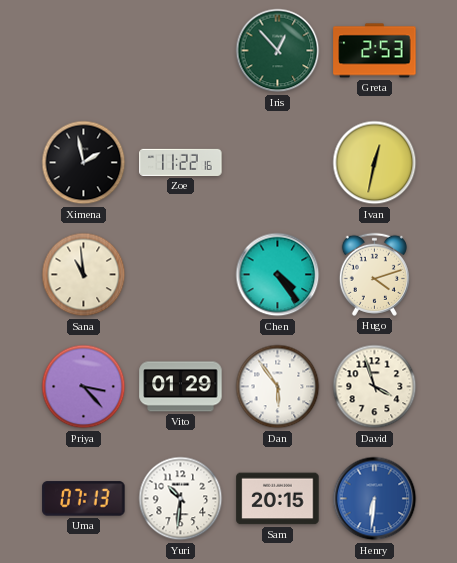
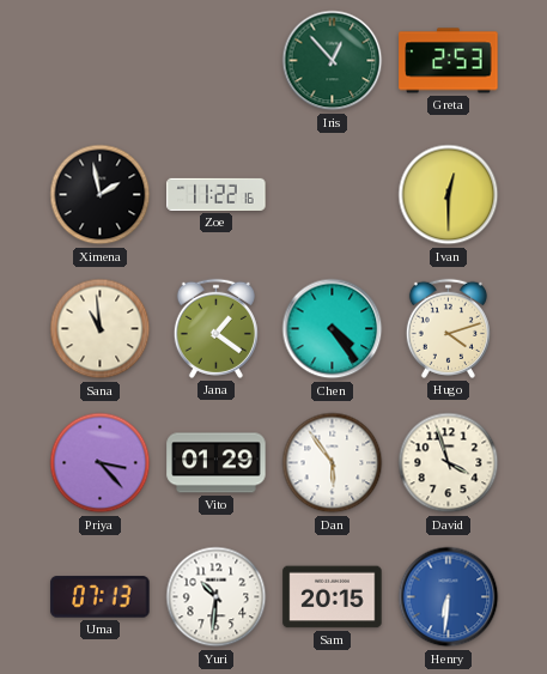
Ivan: 12:32 -> 12:30 (449, 195)
Jana: none -> 1:21 (215, 328)
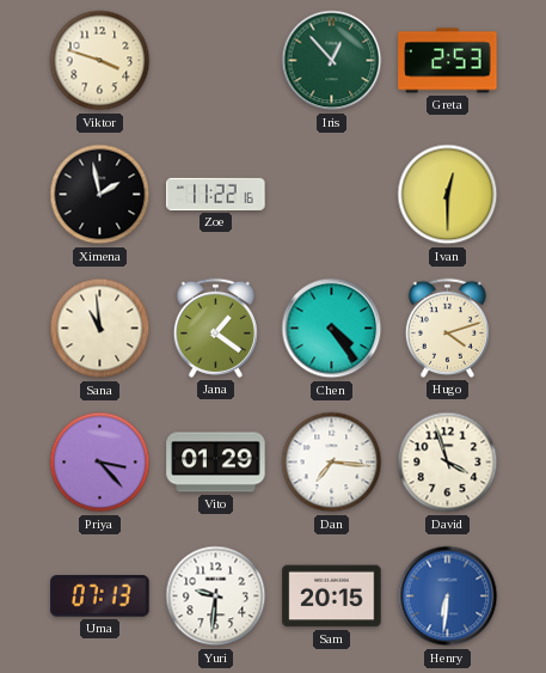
Viktor: none -> 3:48 (100, 61)
Dan: 5:54 -> 7:16 (332, 463)
Yuri: 10:31 -> 9:31 (216, 596)
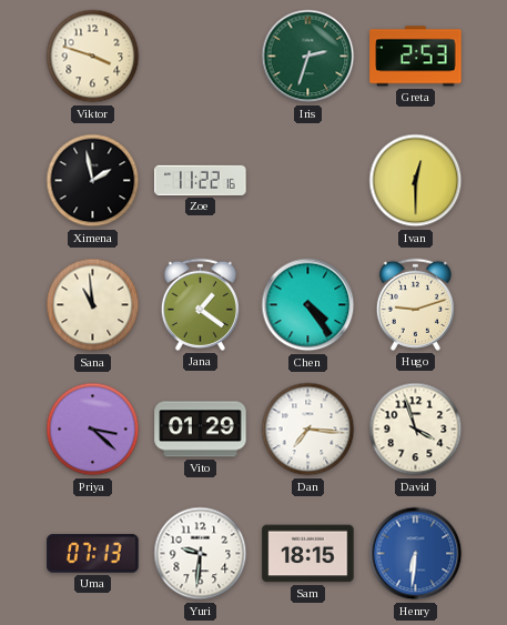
Iris: 12:53 -> 2:33 (308, 57)
Hugo: 4:12 -> 9:12 (415, 304)
Priya: 3:23 -> 3:22 (93, 430)
Sam: 20:15 -> 18:15 (308, 554)
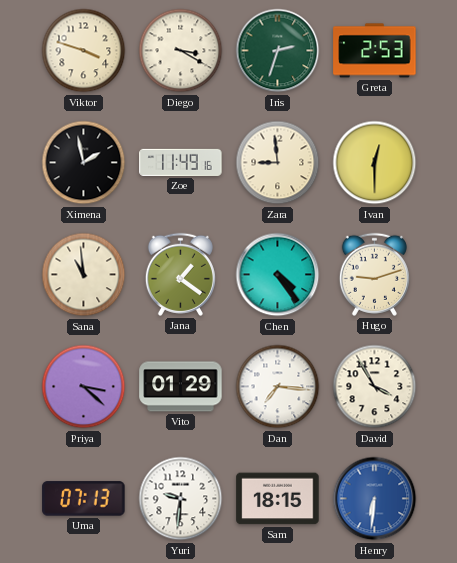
Diego: none -> 3:20 (181, 51)
Zoe: 11:22 -> 11:49 (181, 162)
Zara: none -> 8:59 (278, 163)
David: 3:57 -> 3:55 (375, 387)
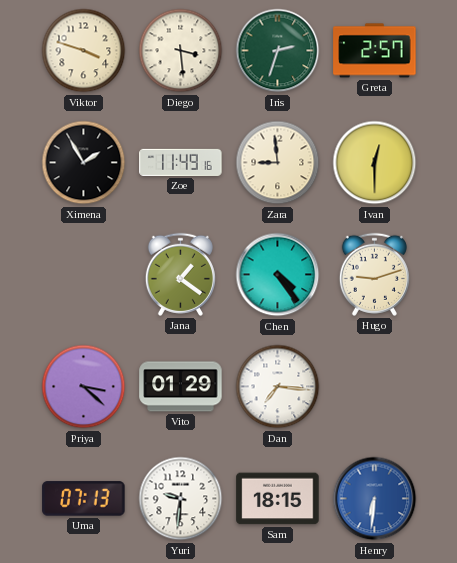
Diego: 3:20 -> 3:29 (181, 51)
Greta: 2:53 -> 2:57 (375, 51)
Ximena: 1:58 -> 1:55 (84, 163)
Sana: 10:59 -> none (84, 275)
David: 3:55 -> none (375, 387)
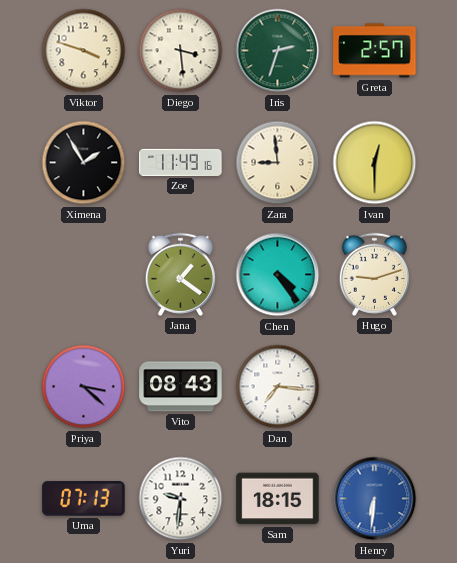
Vito: 01:29 -> 08:43 (181, 387)
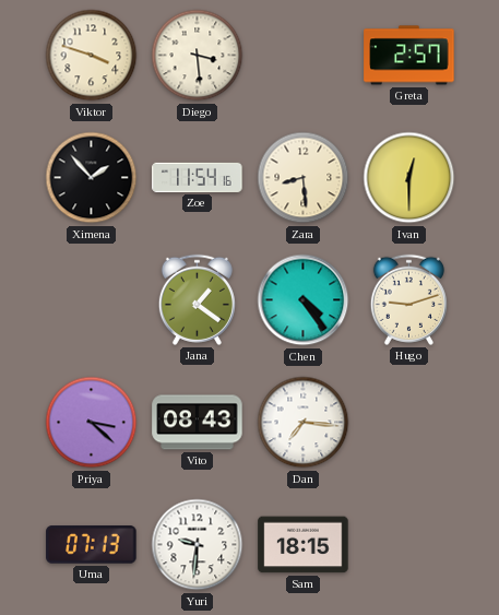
Iris: 2:33 -> none (278, 51)
Ximena: 1:55 -> 1:53 (92, 178)
Zoe: 11:49 -> 11:54 (198, 177)
Zara: 8:59 -> 8:29 (304, 178)
Henry: 6:31 -> none (375, 499)
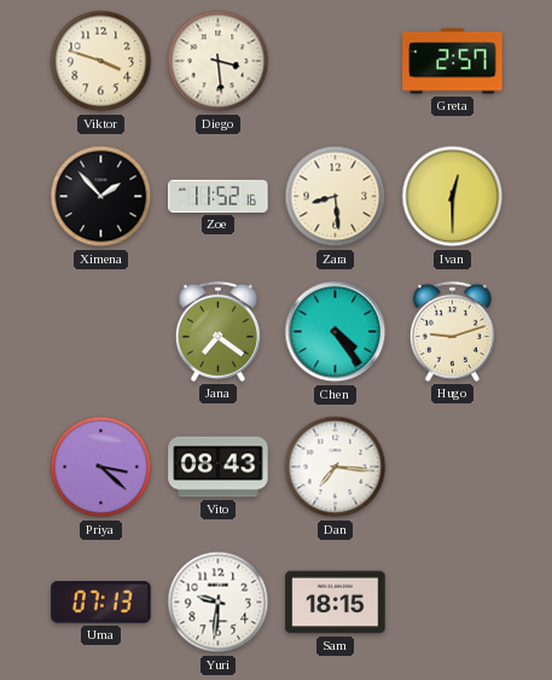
Zoe: 11:54 -> 11:52 (219, 196)
Jana: 1:21 -> 7:21 (217, 331)
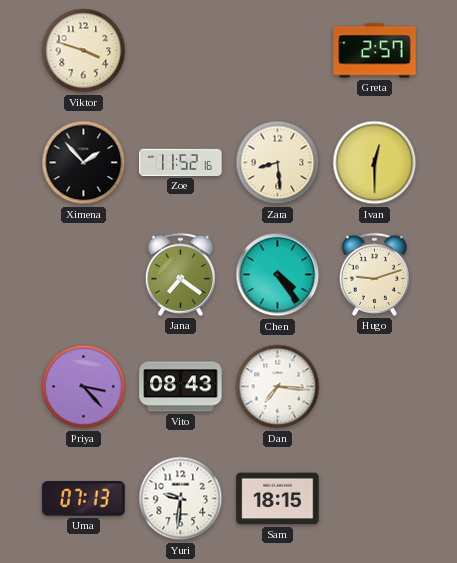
Diego: 3:29 -> none (219, 62)
Priya: 3:22 -> 3:23 (84, 387)
